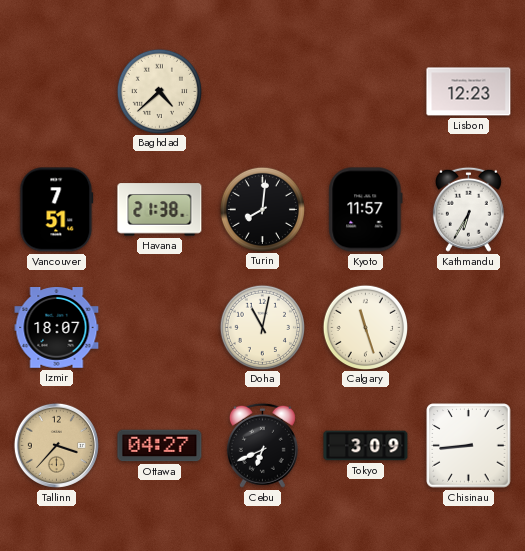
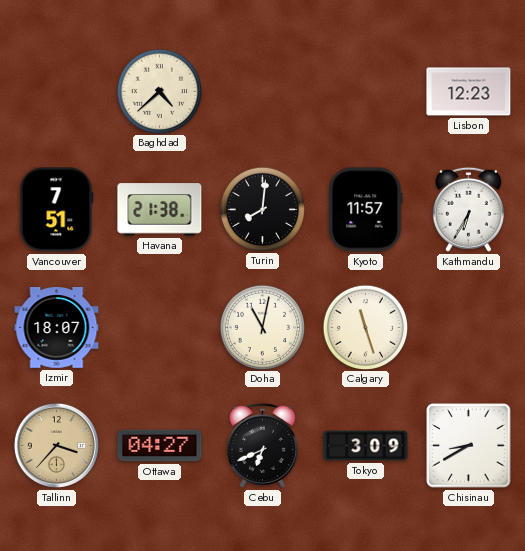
Chisinau: 8:44 -> 8:40 (469, 446)
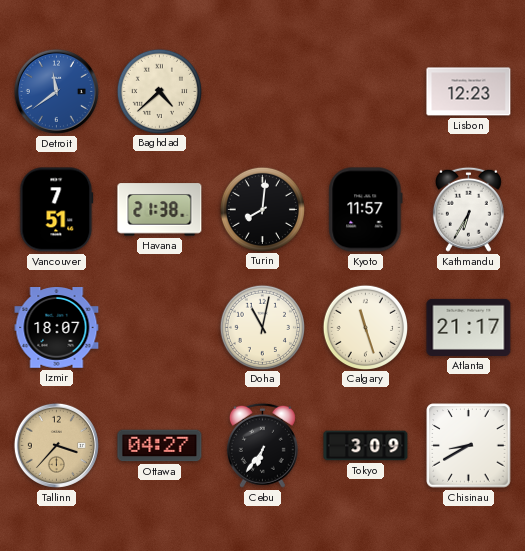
Detroit: none -> 11:39 (56, 91)
Atlanta: none -> 21:17 (469, 327)
Cebu: 6:41 -> 6:36 (262, 445)
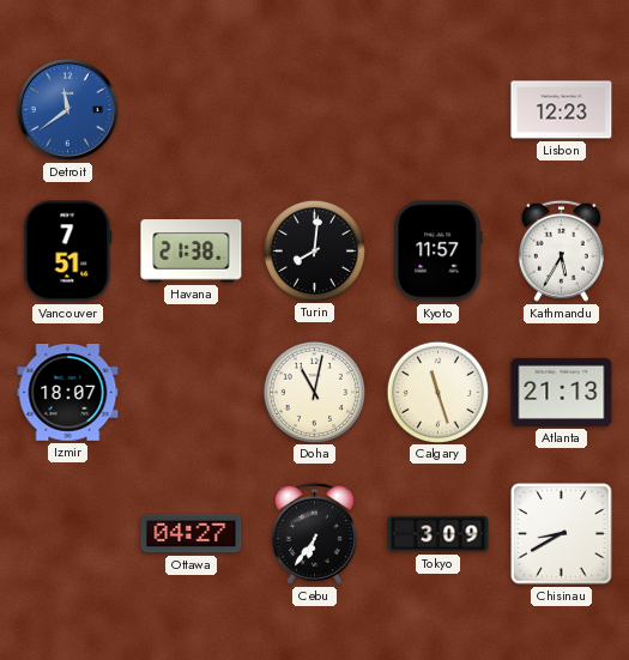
Baghdad: 4:38 -> none (159, 91)
Kathmandu: 6:35 -> 5:35 (561, 250)
Atlanta: 21:17 -> 21:13 (562, 392)
Tallinn: 3:37 -> none (56, 445)
